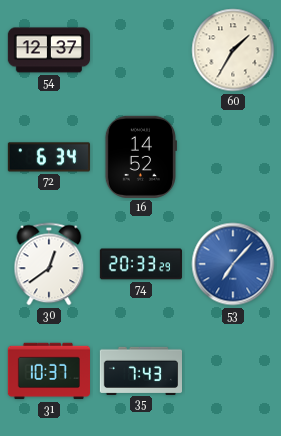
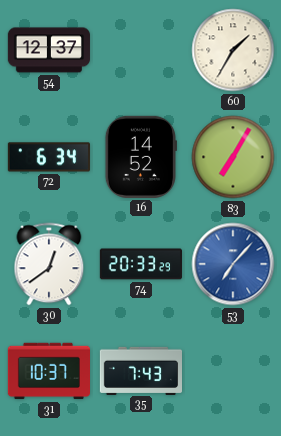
83: none -> 7:05 (233, 157)
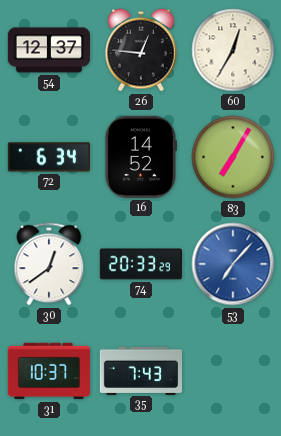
26: none -> 12:46 (141, 50)
60: 1:35 -> 12:35 (233, 50)
